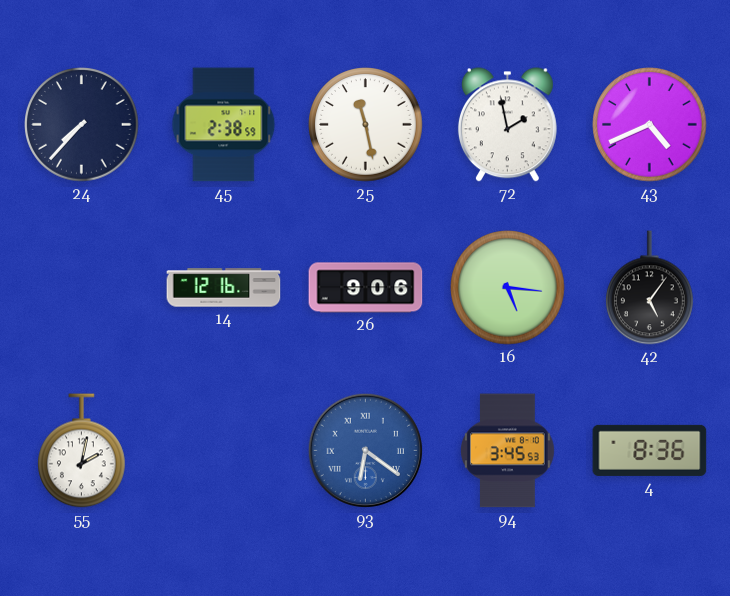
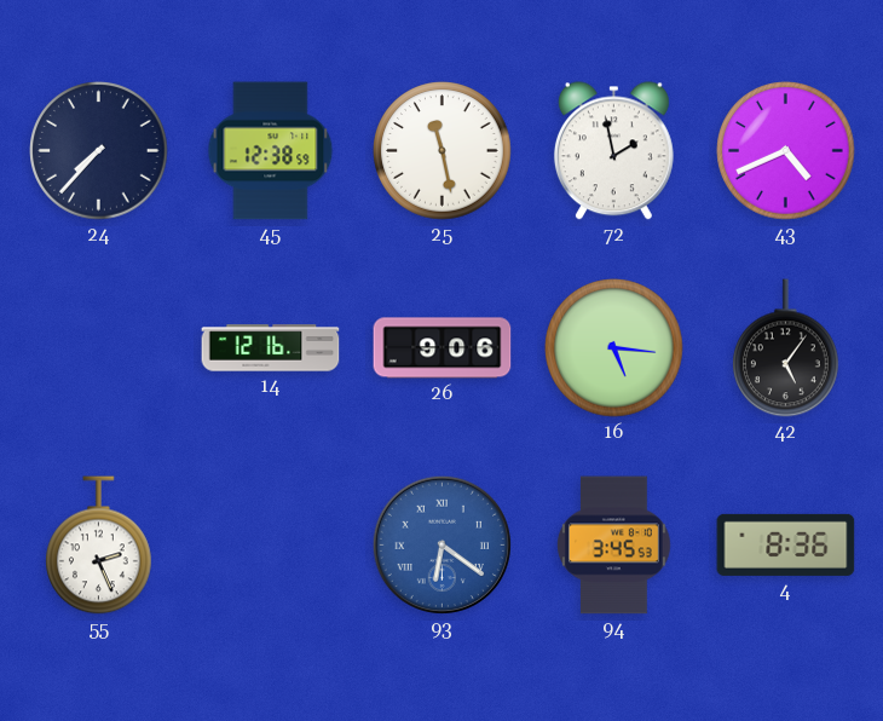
45: 2:38 -> 12:38 (271, 151)
55: 2:02 -> 2:26 (99, 546)
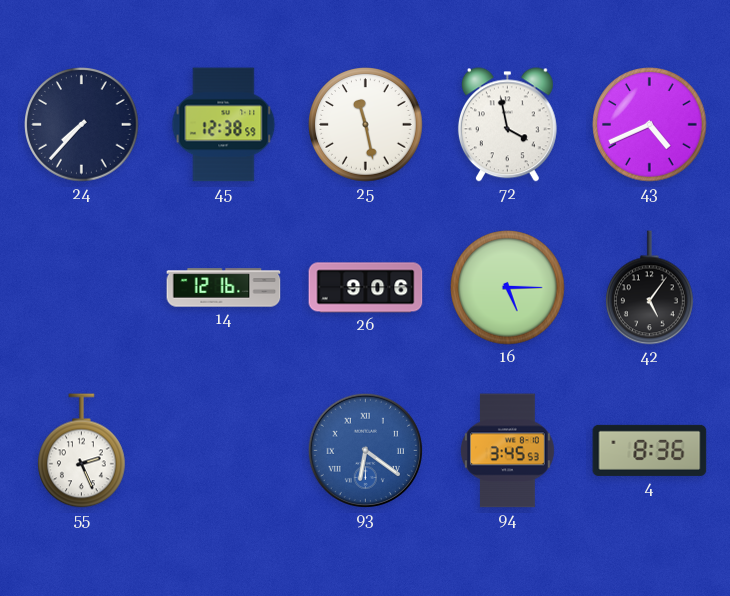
72: 1:58 -> 3:58 (507, 125)
16: 5:16 -> 5:15 (508, 288)
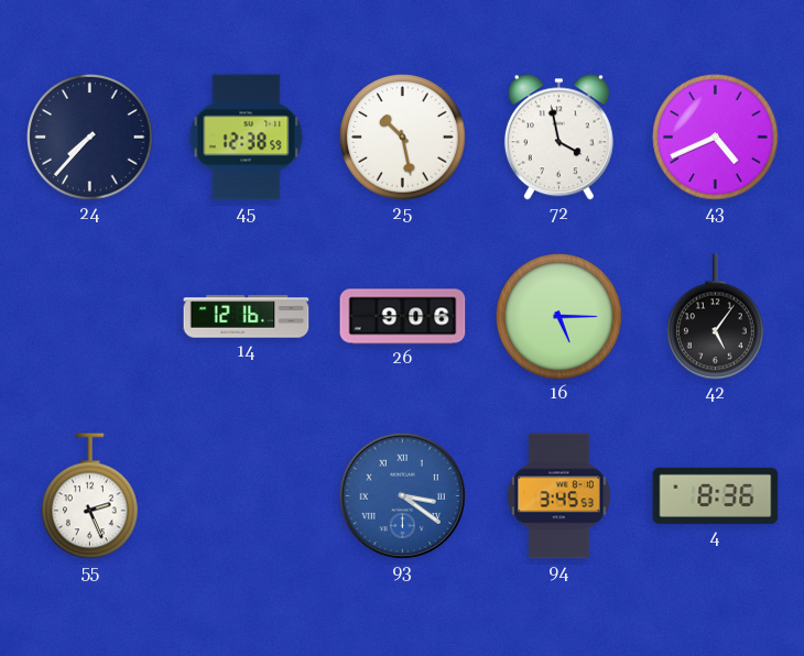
25: 11:28 -> 10:28 (403, 138)
93: 6:21 -> 3:21 (402, 495)
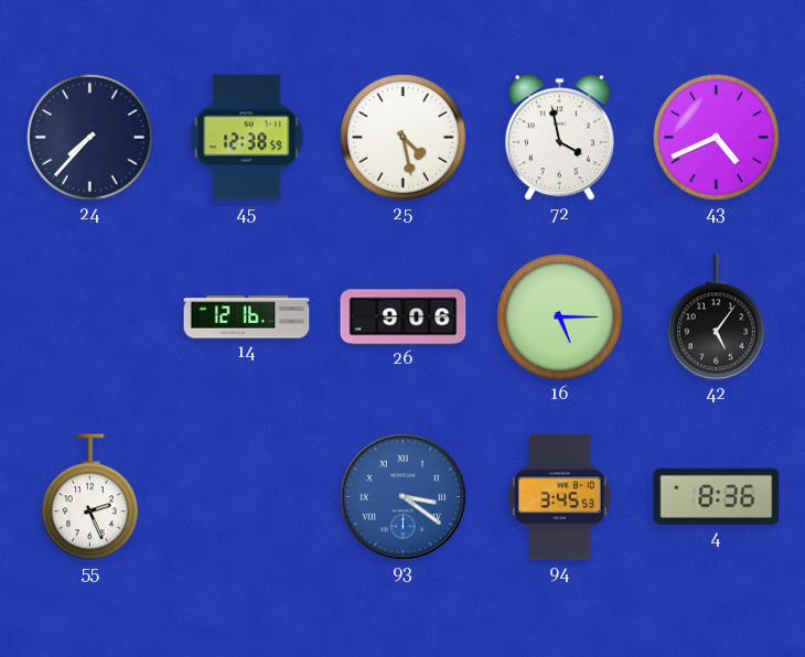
25: 10:28 -> 4:28 (404, 138)
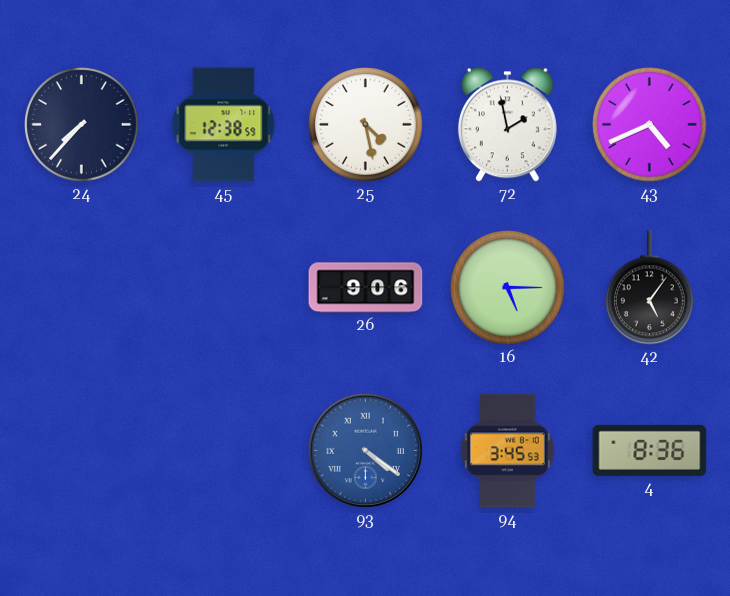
72: 3:58 -> 1:58 (507, 125)
14: 12:16 -> none (247, 317)
55: 2:26 -> none (90, 497)
93: 3:21 -> 4:21 (365, 450)
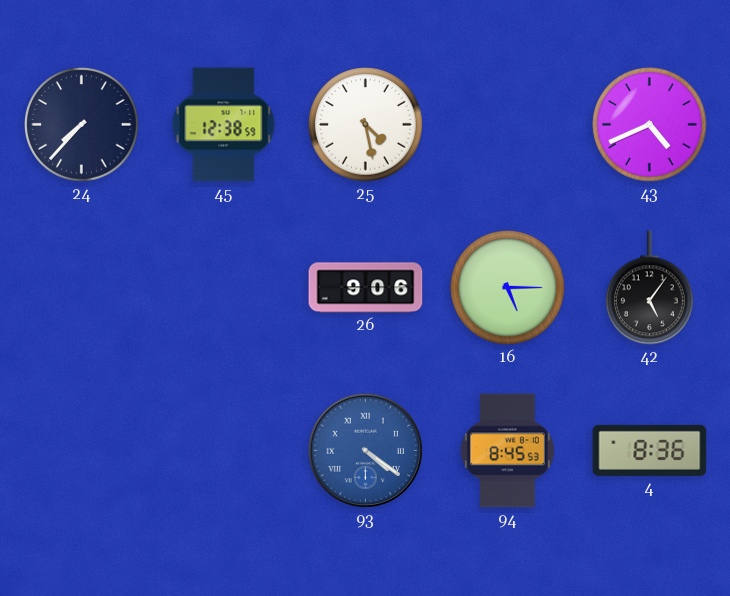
72: 1:58 -> none (507, 125)
94: 3:45 -> 8:45 (508, 451)
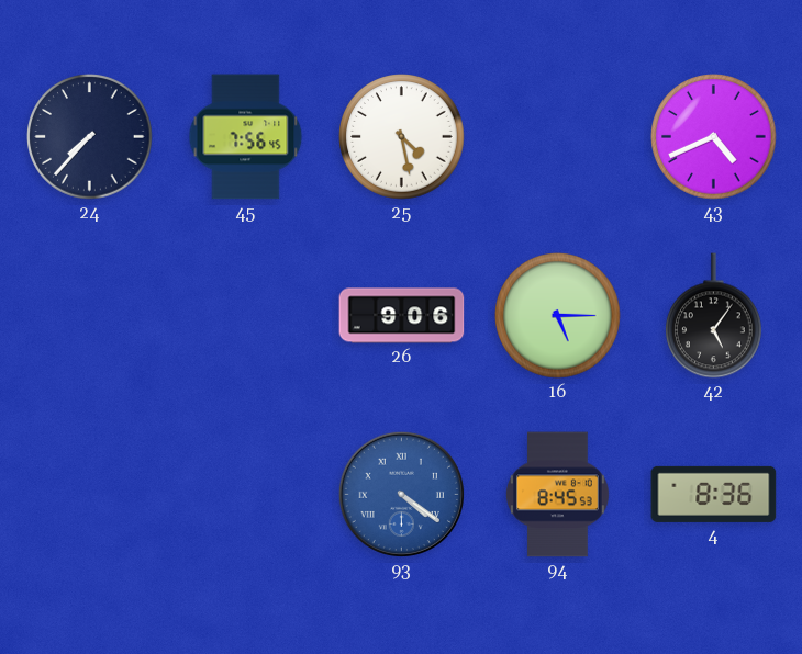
45: 12:38 -> 7:56 (246, 137)
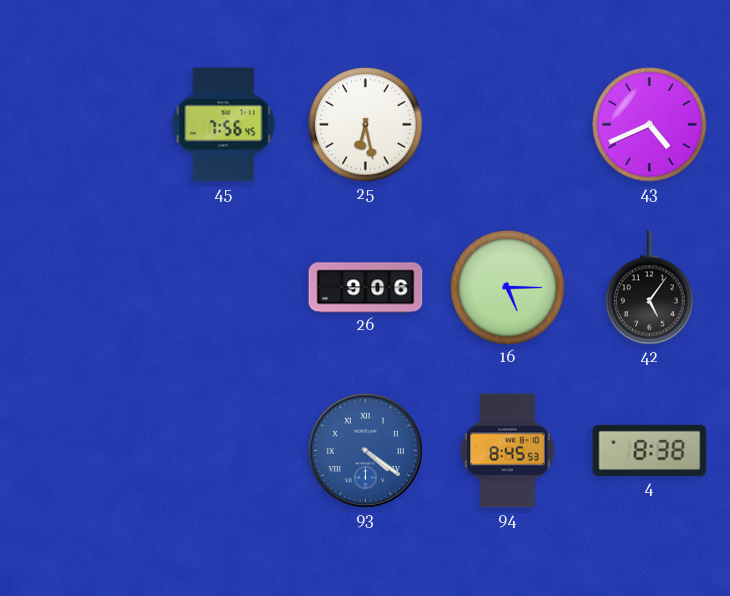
24: 7:37 -> none (90, 137)
25: 4:28 -> 6:28 (366, 125)
4: 8:36 -> 8:38 (650, 450)
